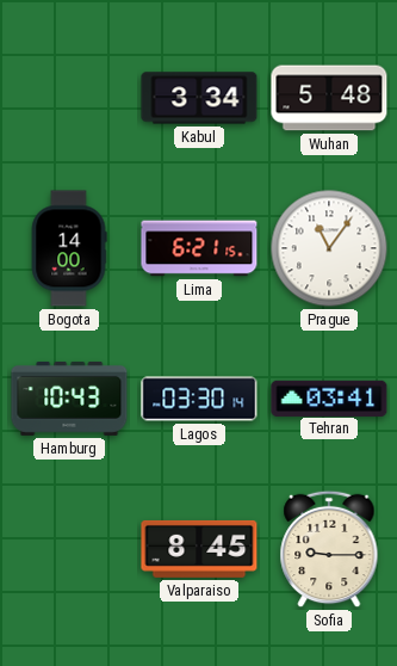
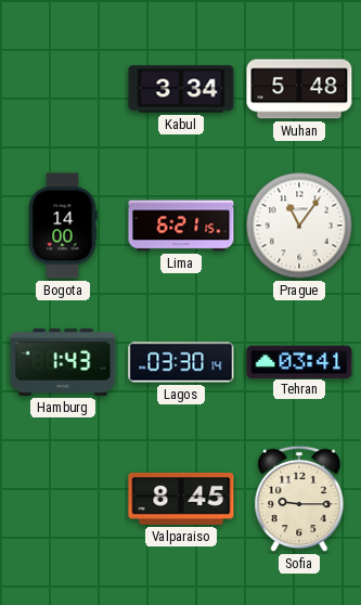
Hamburg: 10:43 -> 1:43 (63, 362)
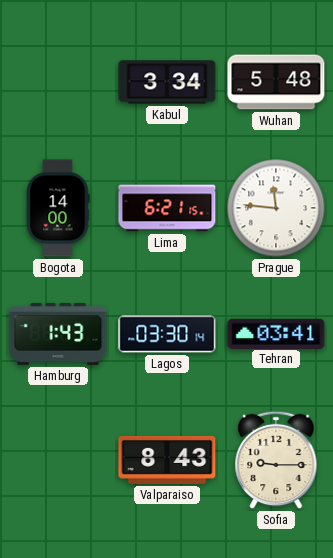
Prague: 11:06 -> 11:46 (276, 208)
Valparaiso: 8:45 -> 8:43 (167, 460)
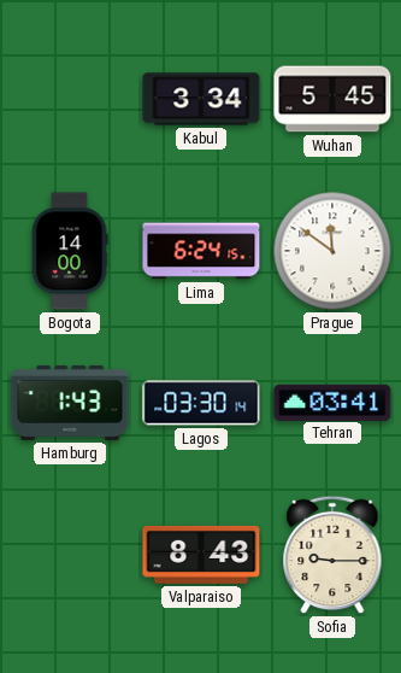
Wuhan: 5:48 -> 5:45 (332, 99)
Lima: 6:21 -> 6:24 (201, 251)
Prague: 11:46 -> 11:51 (332, 251)
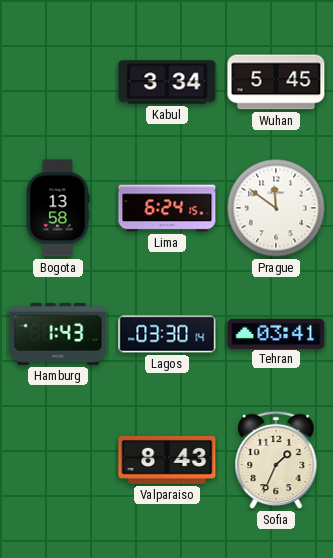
Bogota: 14:00 -> 13:58 (58, 208)
Sofia: 9:15 -> 1:34 (276, 460)
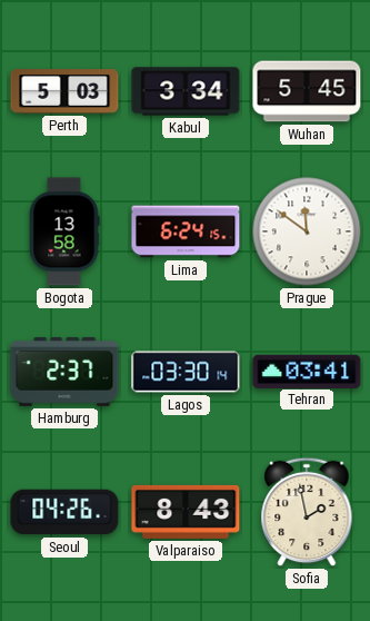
Perth: none -> 5:03 (64, 91)
Hamburg: 1:43 -> 2:37 (64, 372)
Seoul: none -> 04:26 (64, 512)
Sofia: 1:34 -> 1:58 (307, 512)
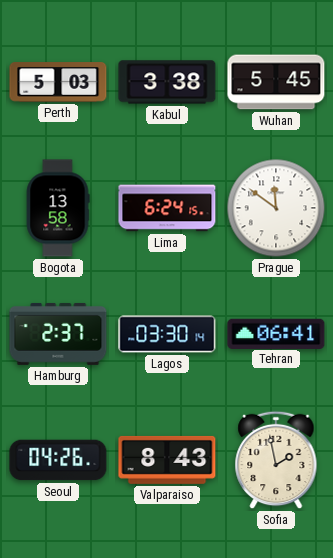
Kabul: 3:34 -> 3:38 (167, 82)
Tehran: 03:41 -> 06:41 (276, 333)
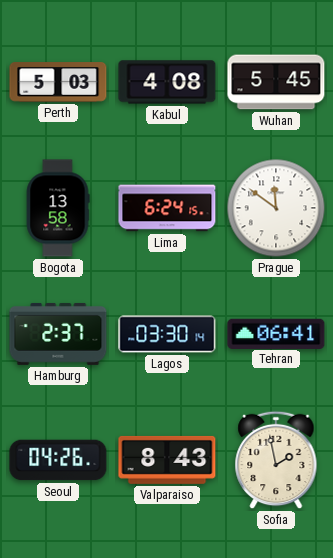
Kabul: 3:38 -> 4:08 (167, 82)
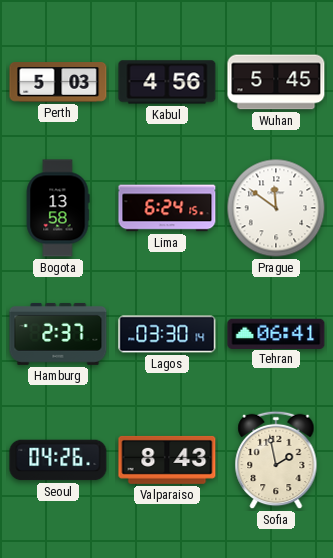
Kabul: 4:08 -> 4:56 (167, 82)
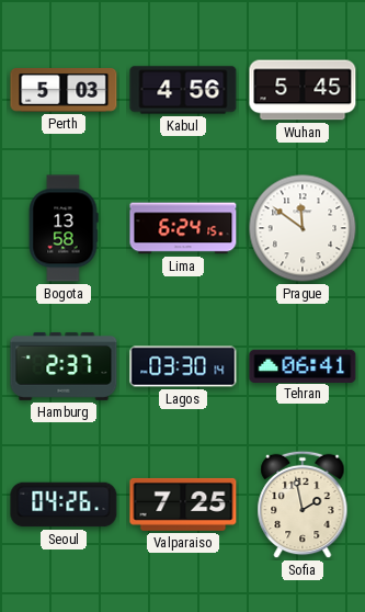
Valparaiso: 8:43 -> 7:25 (183, 505)
